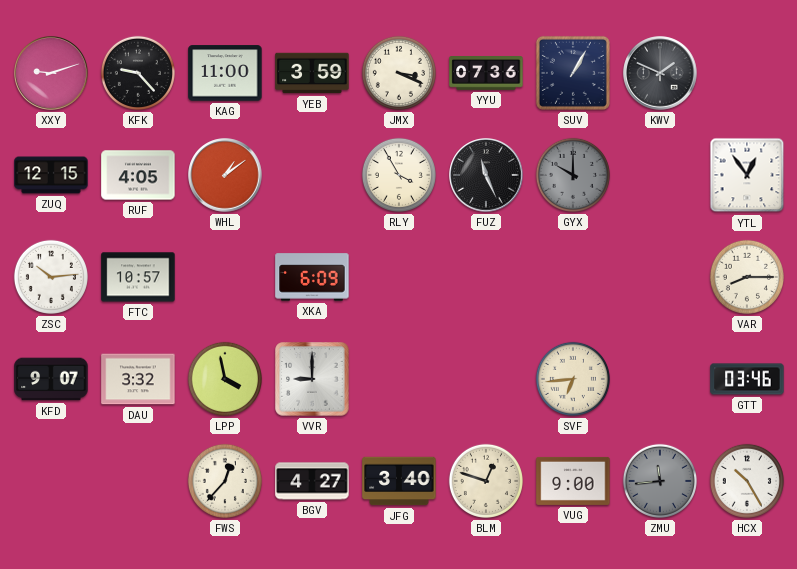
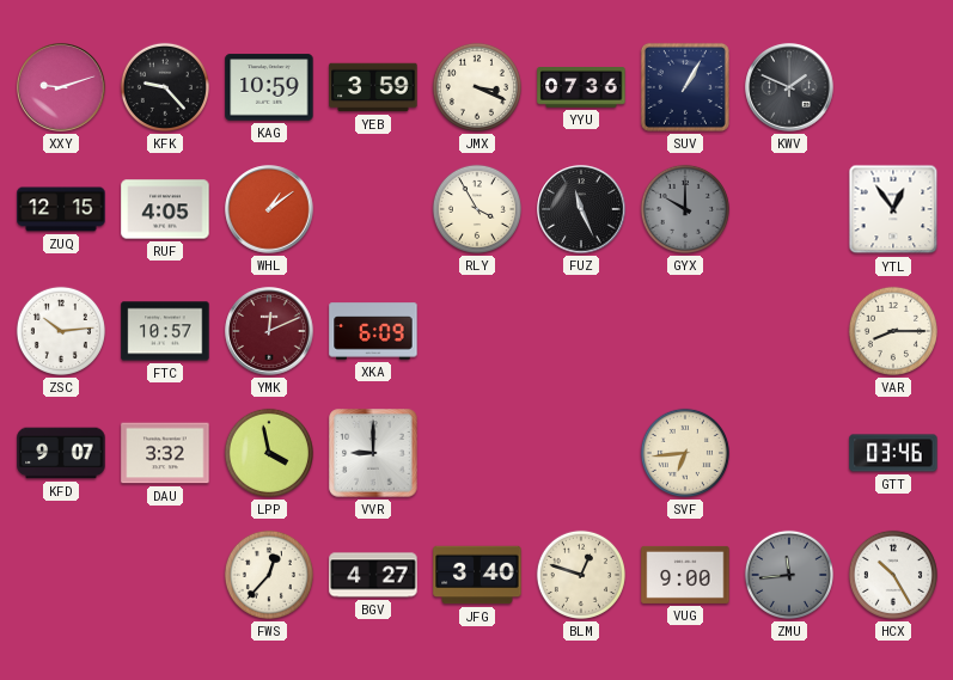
KAG: 11:00 -> 10:59 (269, 87)
YMK: none -> 12:11 (269, 331)
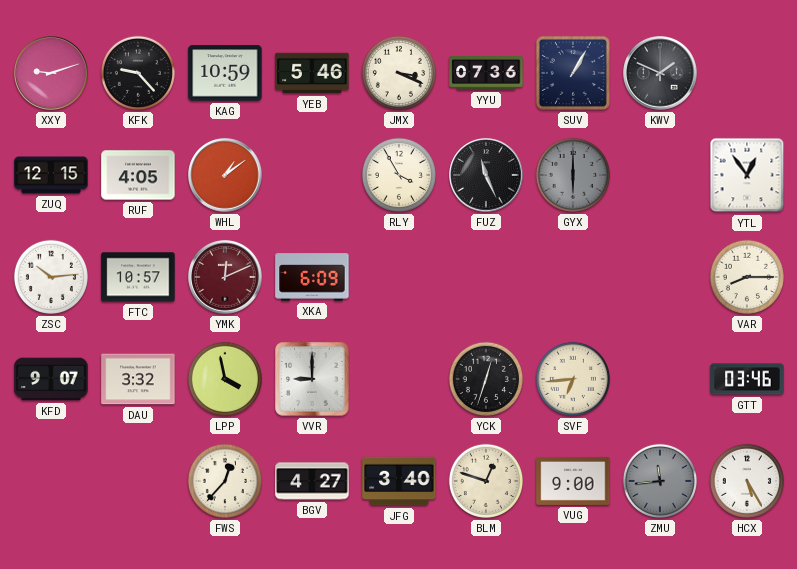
YEB: 3:59 -> 5:46 (312, 73)
GYX: 10:00 -> 6:00 (573, 175)
YCK: none -> 12:33 (486, 379)
HCX: 10:25 -> 5:25 (747, 481)
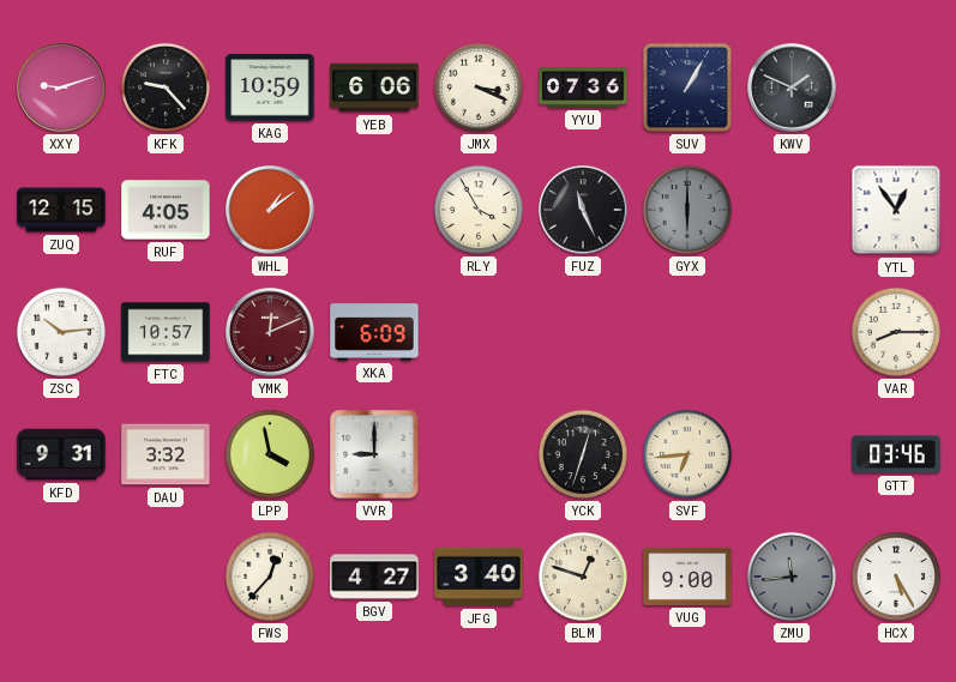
YEB: 5:46 -> 6:06 (374, 87)
KFD: 9:07 -> 9:31 (61, 454)
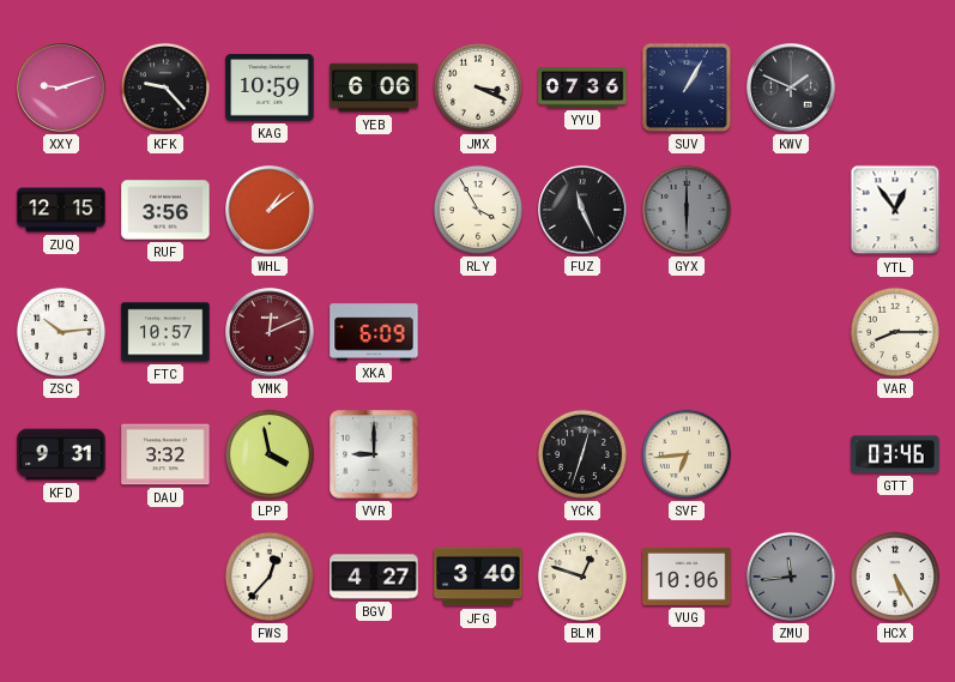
RUF: 4:05 -> 3:56 (165, 210)
VUG: 9:00 -> 10:06 (687, 577)
